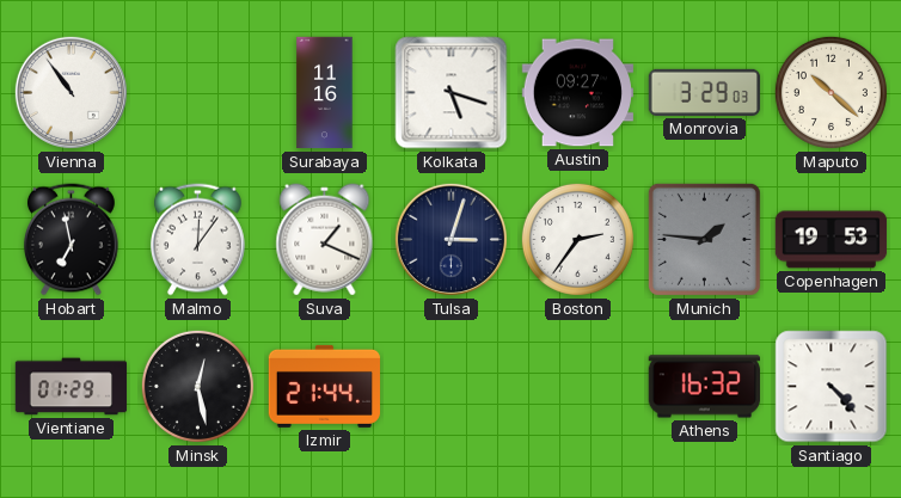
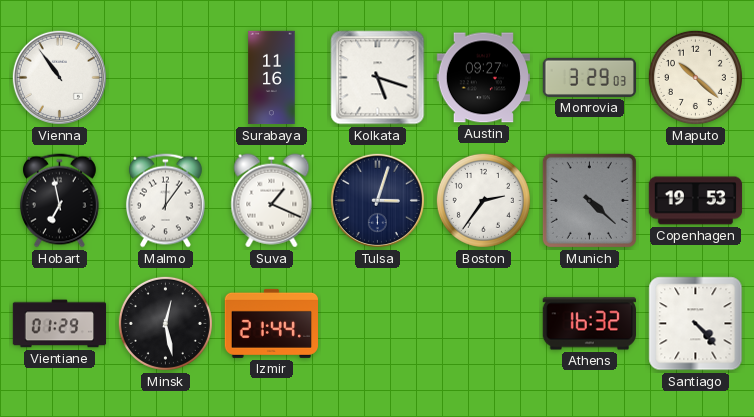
Munich: 1:46 -> 4:22 (589, 200)
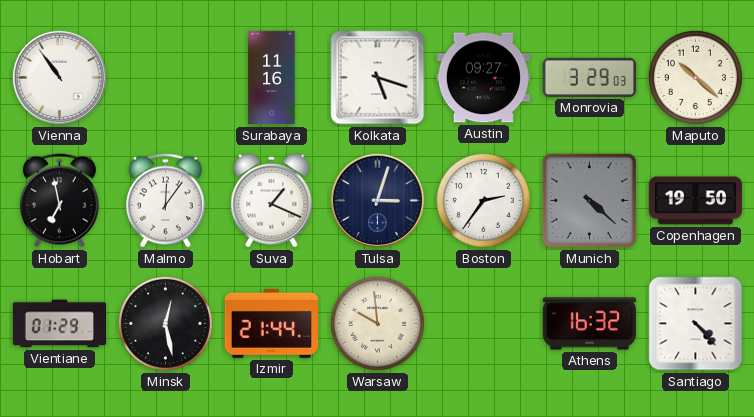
Copenhagen: 19:53 -> 19:50 (696, 201)
Warsaw: none -> 9:59 (377, 323)
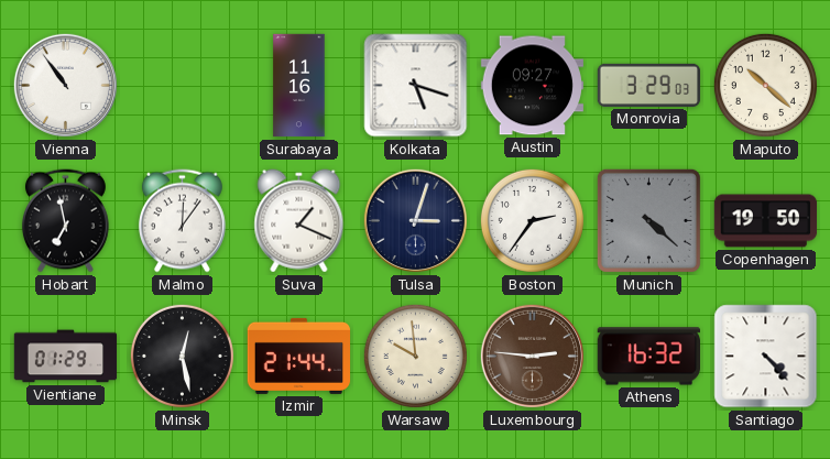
Luxembourg: none -> 2:46 (532, 356)
